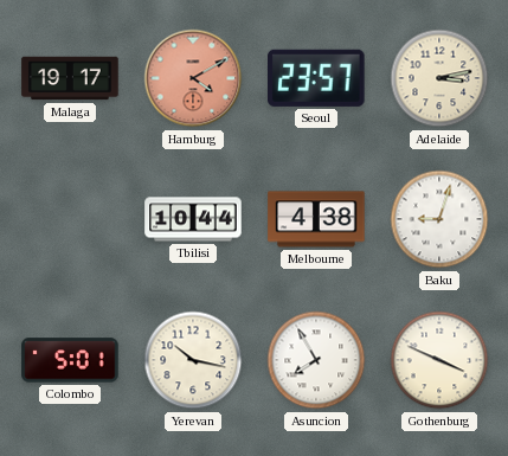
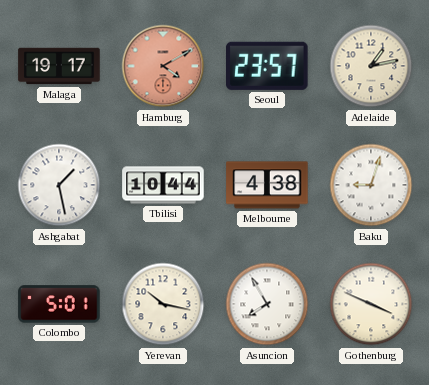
Adelaide: 3:13 -> 1:13 (371, 66)
Ashgabat: none -> 1:28 (59, 185)
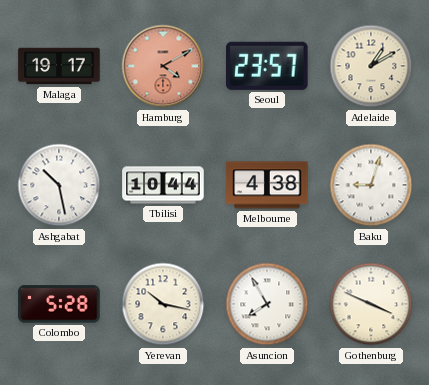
Adelaide: 1:13 -> 1:10 (371, 66)
Ashgabat: 1:28 -> 10:28 (59, 185)
Colombo: 5:01 -> 5:28 (59, 304)
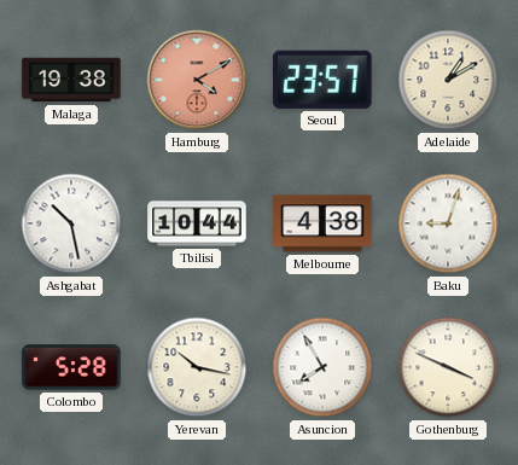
Malaga: 19:17 -> 19:38 (71, 80)
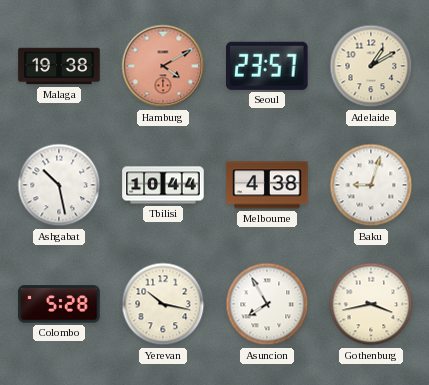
Gothenburg: 3:49 -> 3:43 (371, 304)
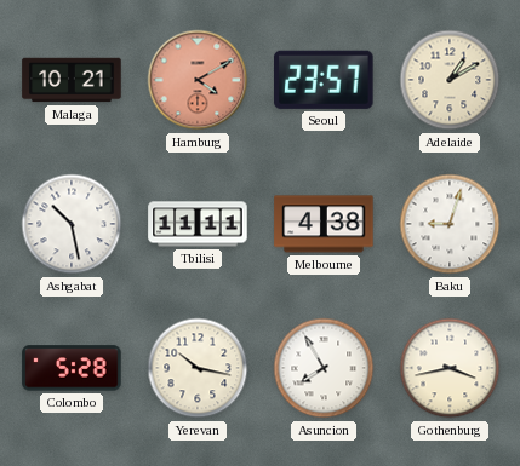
Malaga: 19:38 -> 10:21 (72, 80)
Tbilisi: 10:44 -> 11:11 (198, 224)
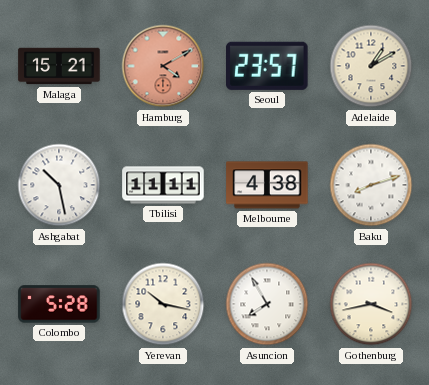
Malaga: 10:21 -> 15:21 (59, 66)
Baku: 9:03 -> 8:12 (371, 185)
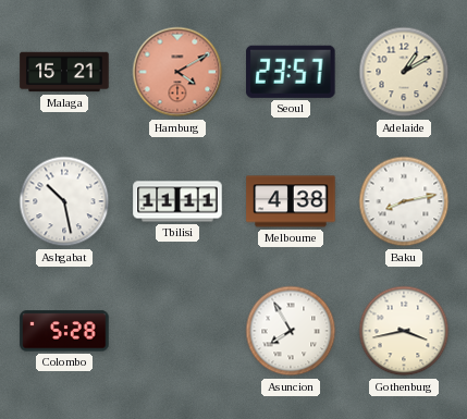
Baku: 8:12 -> 8:13 (404, 201)
Yerevan: 10:17 -> none (163, 304)
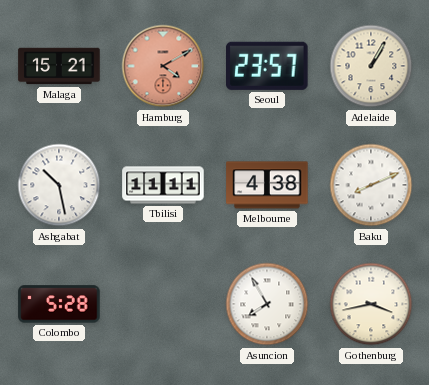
Adelaide: 1:10 -> 1:05 (371, 66)
Baku: 8:13 -> 8:11 (371, 185)
